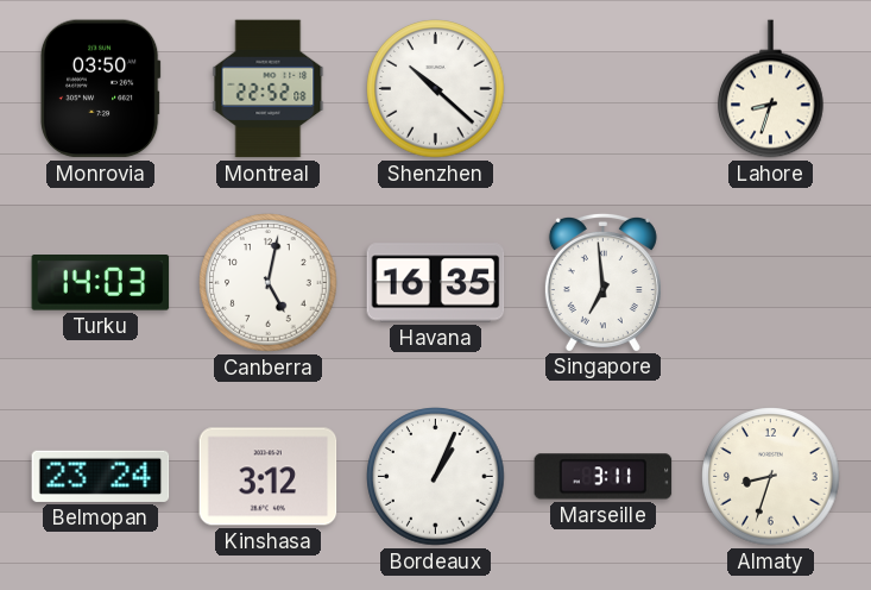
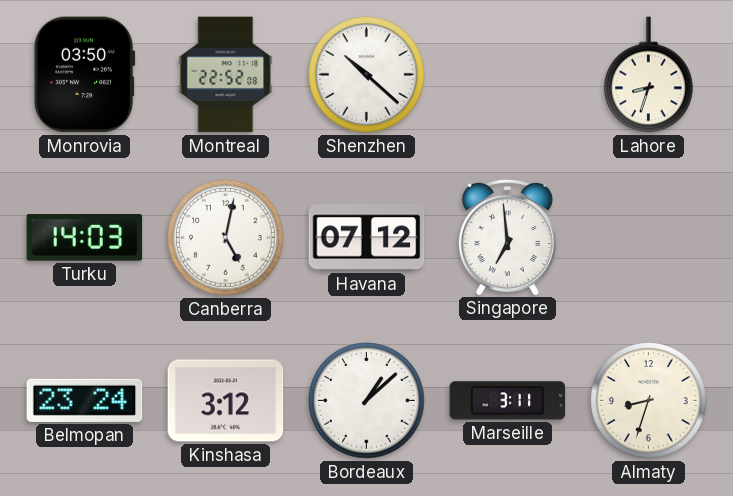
Havana: 16:35 -> 07:12 (367, 238)
Bordeaux: 1:04 -> 1:08 (367, 401)
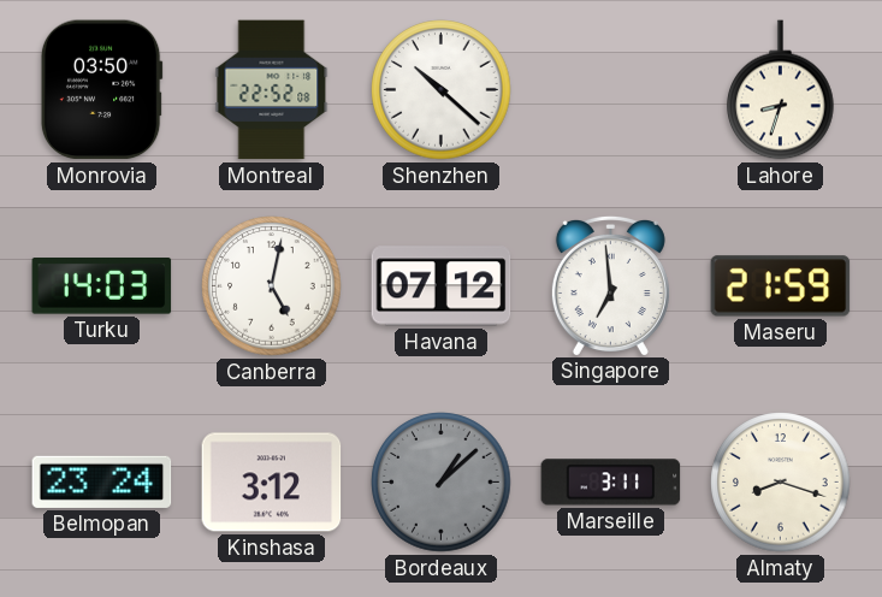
Maseru: none -> 21:59 (781, 286)
Bordeaux dial: white -> grey (442, 483)
Almaty: 8:33 -> 8:18 (781, 483)
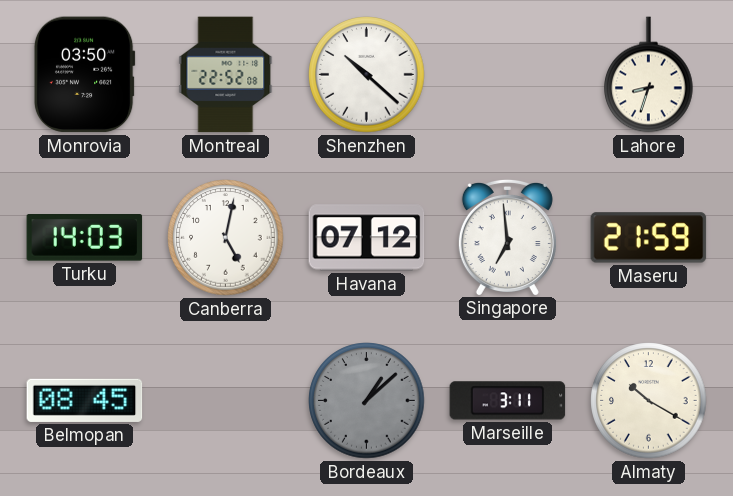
Belmopan: 23:24 -> 08:45 (85, 400)
Kinshasa: 3:12 -> none (272, 483)
Almaty: 8:18 -> 10:20 (649, 401)
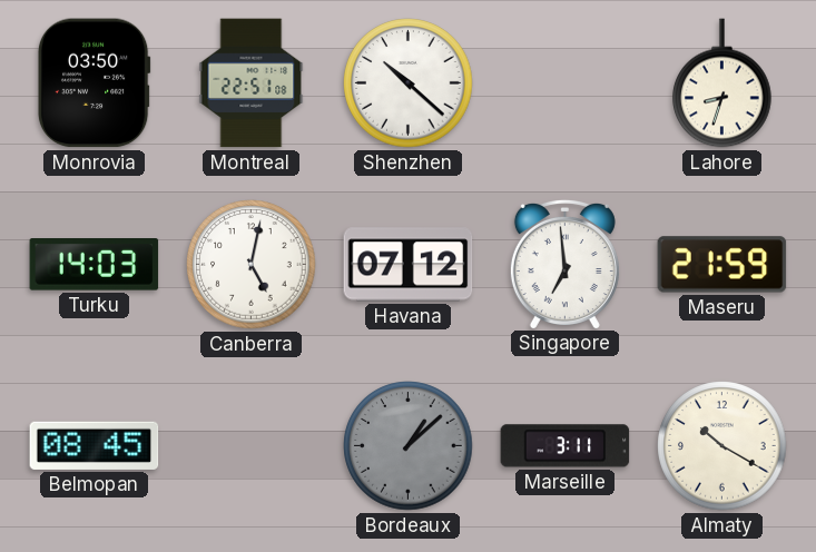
Montreal: 22:52 -> 22:51 (252, 83)
